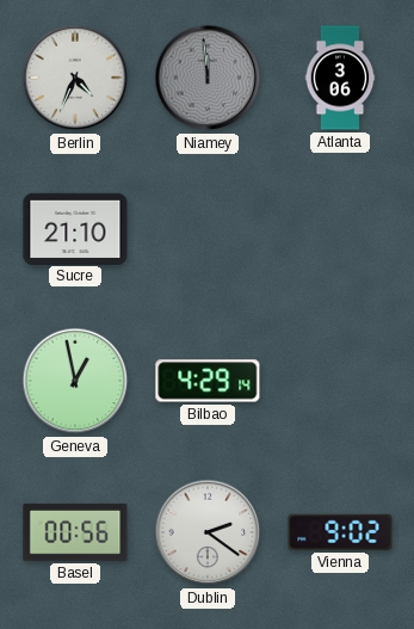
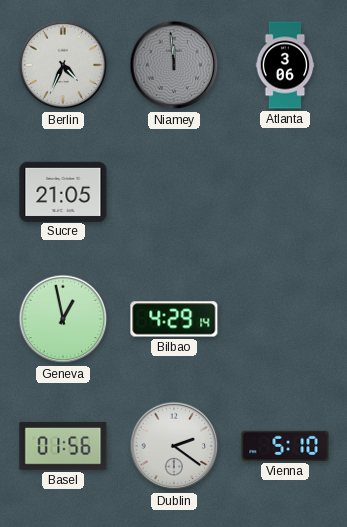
Sucre: 21:10 -> 21:05 (63, 191)
Basel: 00:56 -> 01:56 (63, 446)
Vienna: 9:02 -> 5:10 (285, 446)
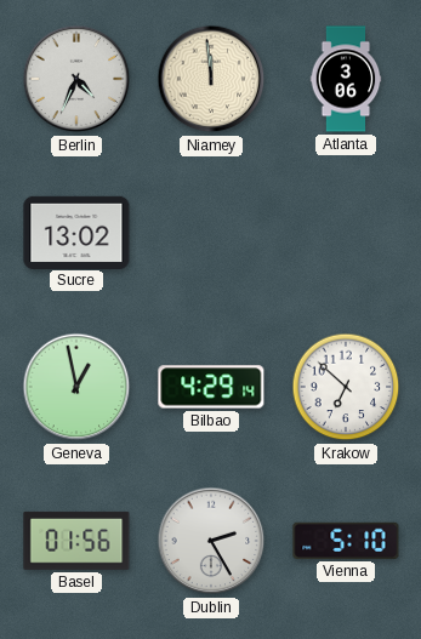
Niamey dial: grey -> cream (211, 79)
Sucre: 21:05 -> 13:02 (76, 232)
Krakow: none -> 6:52 (346, 387)
Dublin: 2:21 -> 2:25 (211, 541)
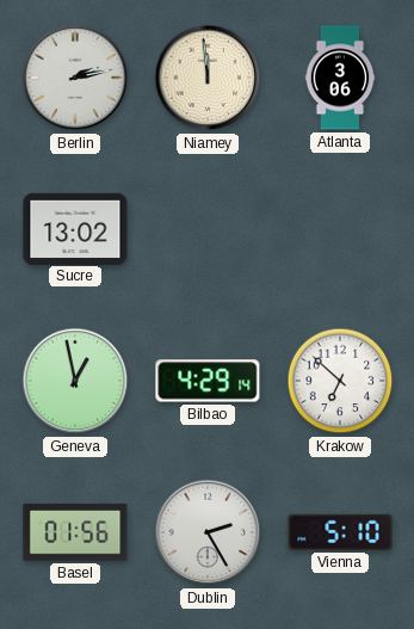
Berlin: 4:34 -> 2:13 (75, 78)
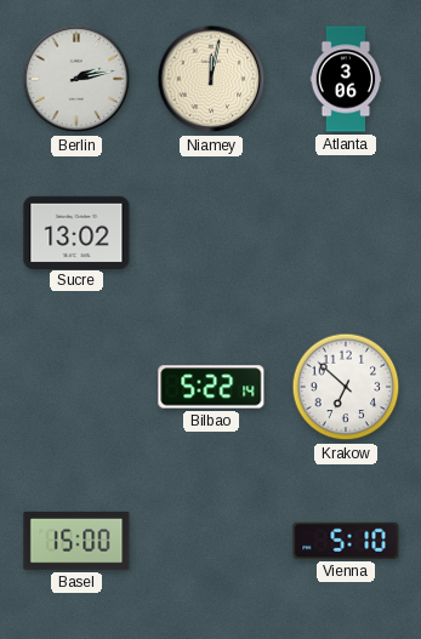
Niamey: 11:59 -> 12:02 (211, 79)
Geneva: 12:58 -> none (75, 381)
Bilbao: 4:29 -> 5:22 (211, 387)
Basel: 01:56 -> 15:00 (76, 541)
Dublin: 2:25 -> none (208, 532)
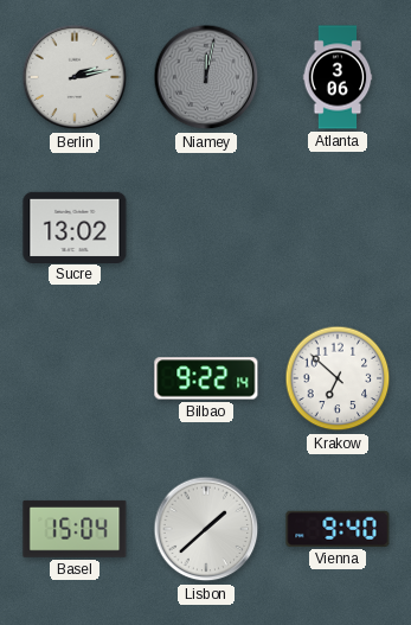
Niamey dial: cream -> grey (206, 77)
Bilbao: 5:22 -> 9:22 (206, 378)
Basel: 15:00 -> 15:04 (75, 529)
Lisbon: none -> 1:38 (206, 529)
Vienna: 5:10 -> 9:40 (338, 529)
